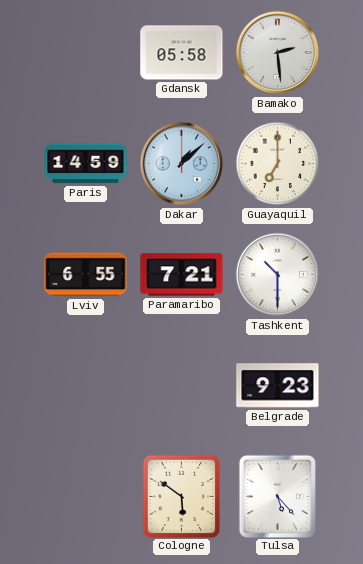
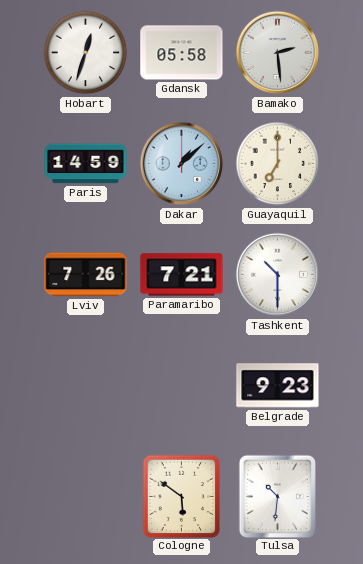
Hobart: none -> 12:33 (86, 53)
Lviv: 6:55 -> 7:26 (86, 275)
Tulsa: 5:23 -> 10:31 (277, 496)
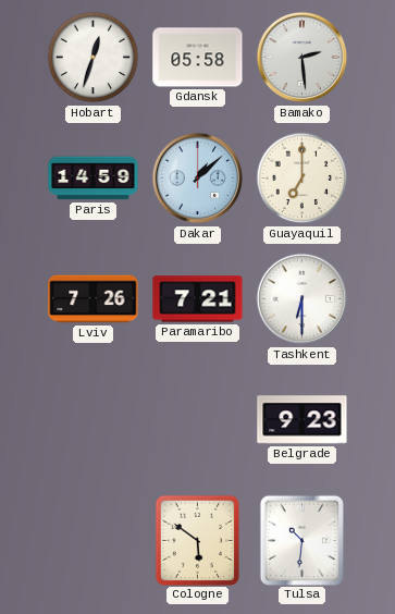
Tashkent: 10:30 -> 6:30 (303, 299)
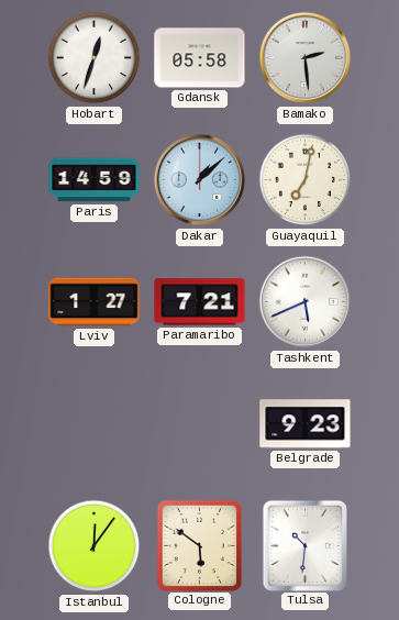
Guayaquil: 7:00 -> 7:02 (306, 180)
Lviv: 7:26 -> 1:27 (95, 302)
Tashkent: 6:30 -> 5:41 (306, 302)
Istanbul: none -> 12:06 (95, 546)
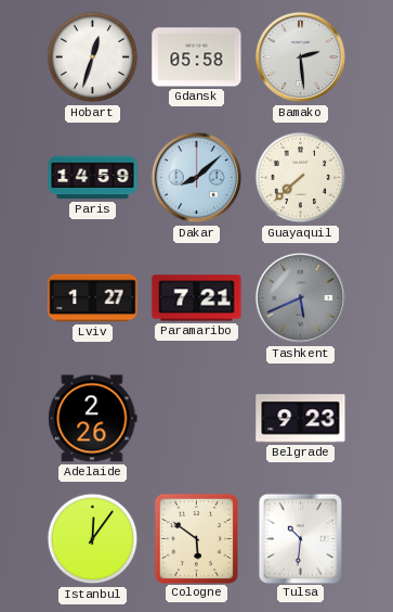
Dakar: 1:08 -> 8:08 (197, 178)
Guayaquil: 7:02 -> 7:38 (301, 178)
Tashkent dial: white -> grey (301, 298)
Adelaide: none -> 2:26 (93, 419)
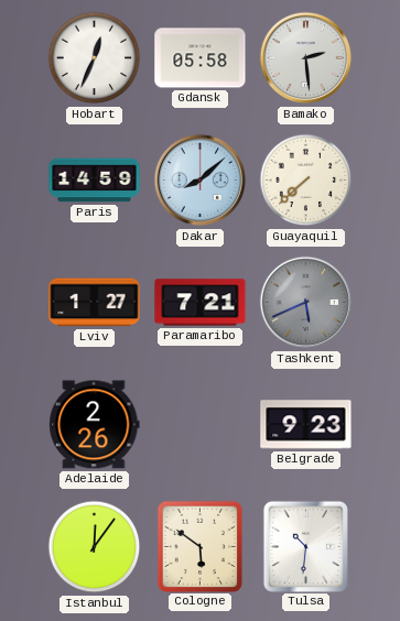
Hobart: 12:33 -> 12:34 (95, 58)
